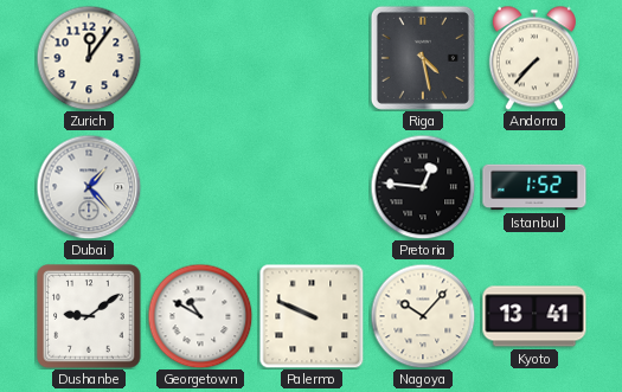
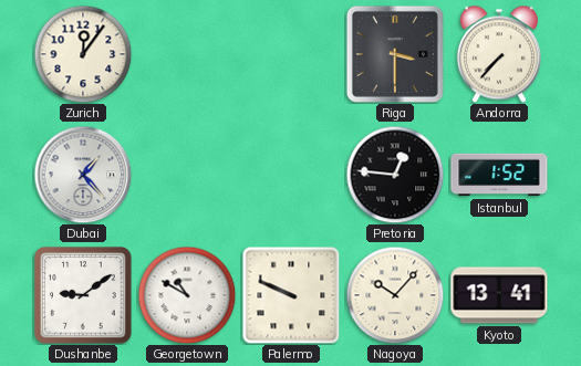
Riga: 4:28 -> 3:30 (395, 54)
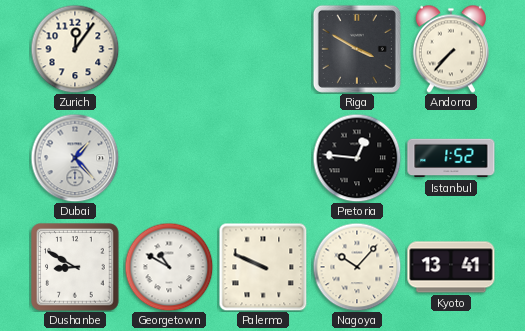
Riga: 3:30 -> 3:50 (357, 49)
Dushanbe: 9:09 -> 8:50 (75, 267)
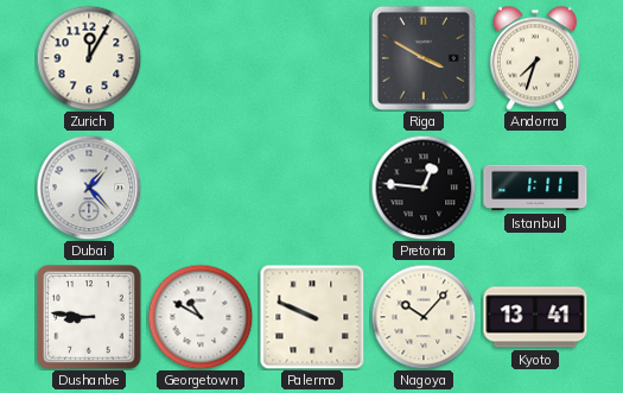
Zurich: 12:06 -> 12:05 (89, 58)
Andorra: 7:37 -> 7:33 (535, 58)
Istanbul: 1:52 -> 1:11 (535, 188)
Dushanbe: 8:50 -> 8:46 (89, 317)
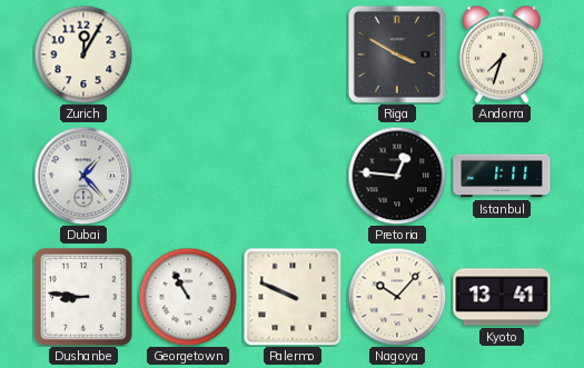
Georgetown: 10:50 -> 10:55 (188, 297)
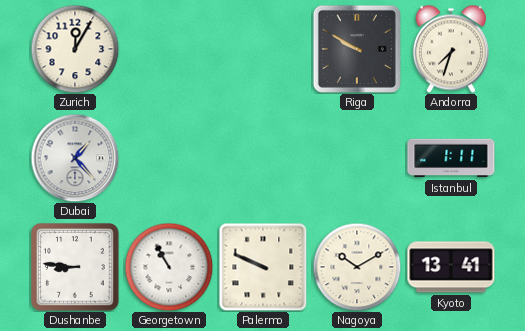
Riga: 3:50 -> 9:50 (357, 49)
Pretoria: 12:46 -> none (397, 176)
Nagoya: 10:07 -> 10:10 (357, 267)
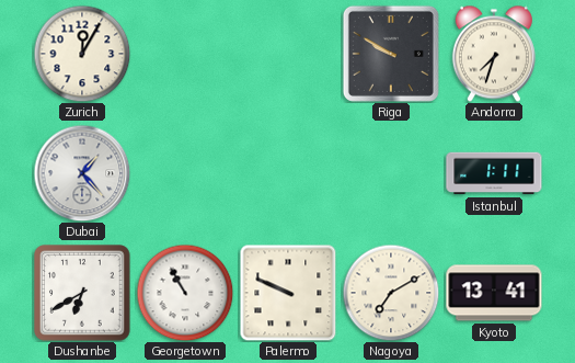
Dushanbe: 8:46 -> 6:40 (82, 293)
Nagoya: 10:10 -> 7:10 (391, 293)
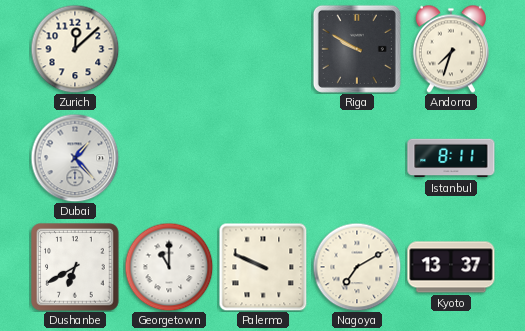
Zurich: 12:05 -> 12:08 (75, 49)
Istanbul: 1:11 -> 8:11 (451, 158)
Georgetown: 10:55 -> 11:00 (169, 267)
Kyoto: 13:41 -> 13:37 (451, 267)
